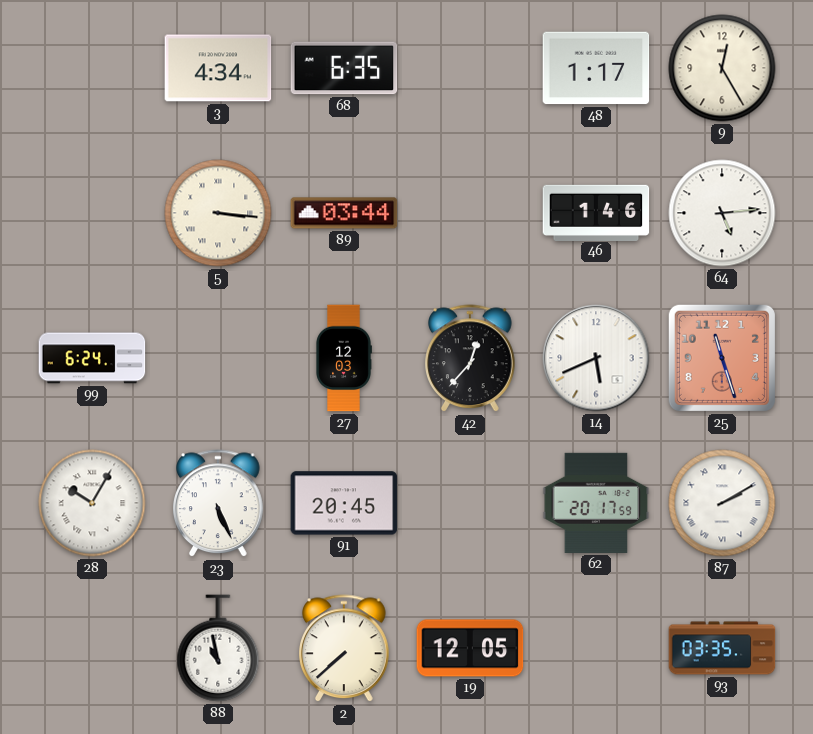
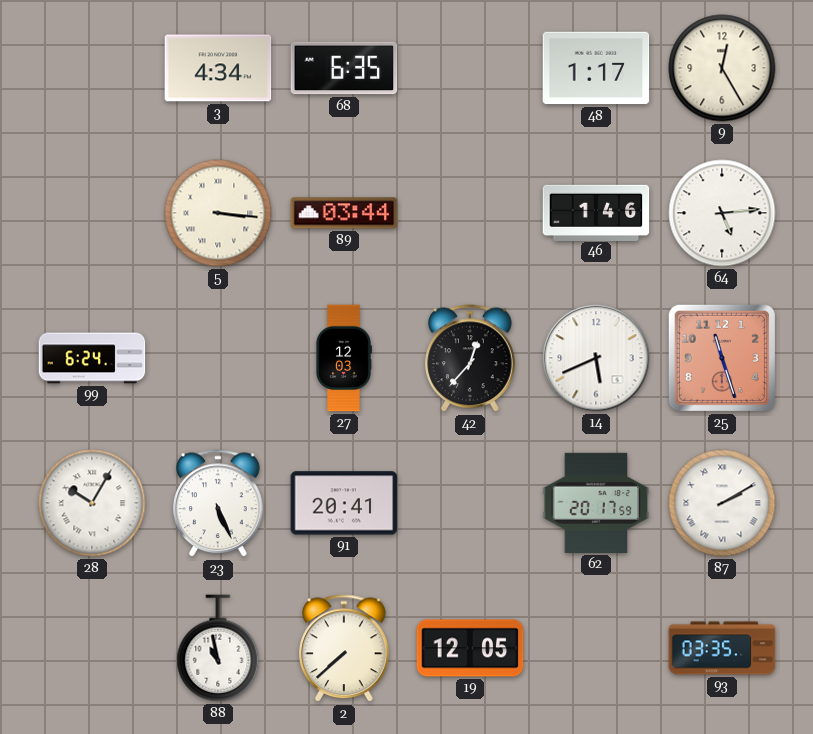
91: 20:45 -> 20:41 (344, 503)
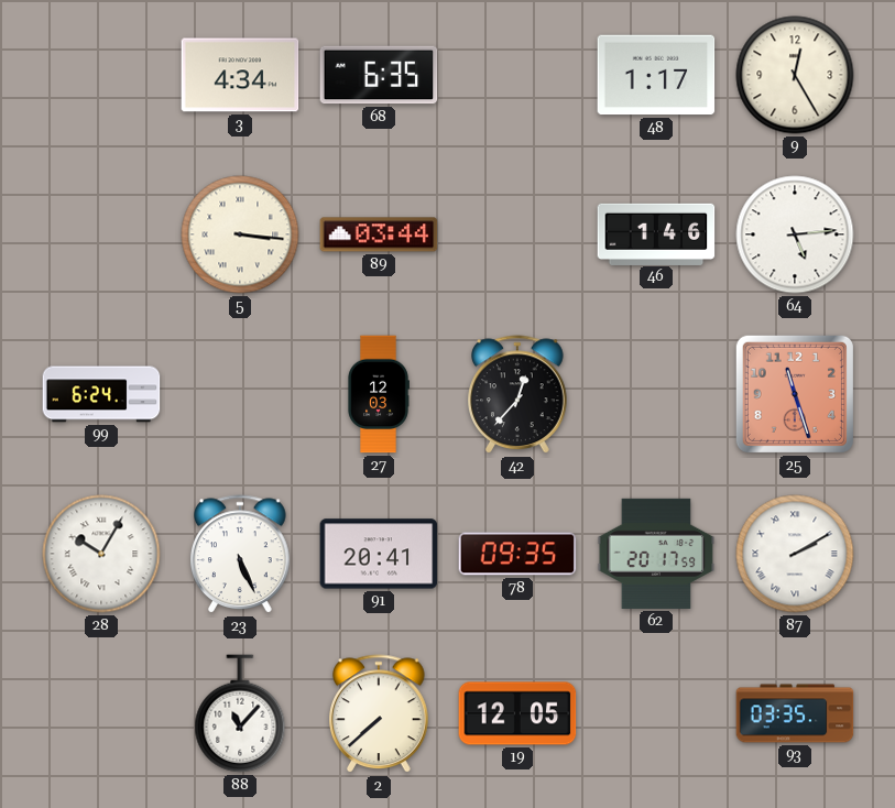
14: 5:41 -> none (596, 358)
78: none -> 09:35 (517, 554)
88: 10:58 -> 11:07 (240, 713)
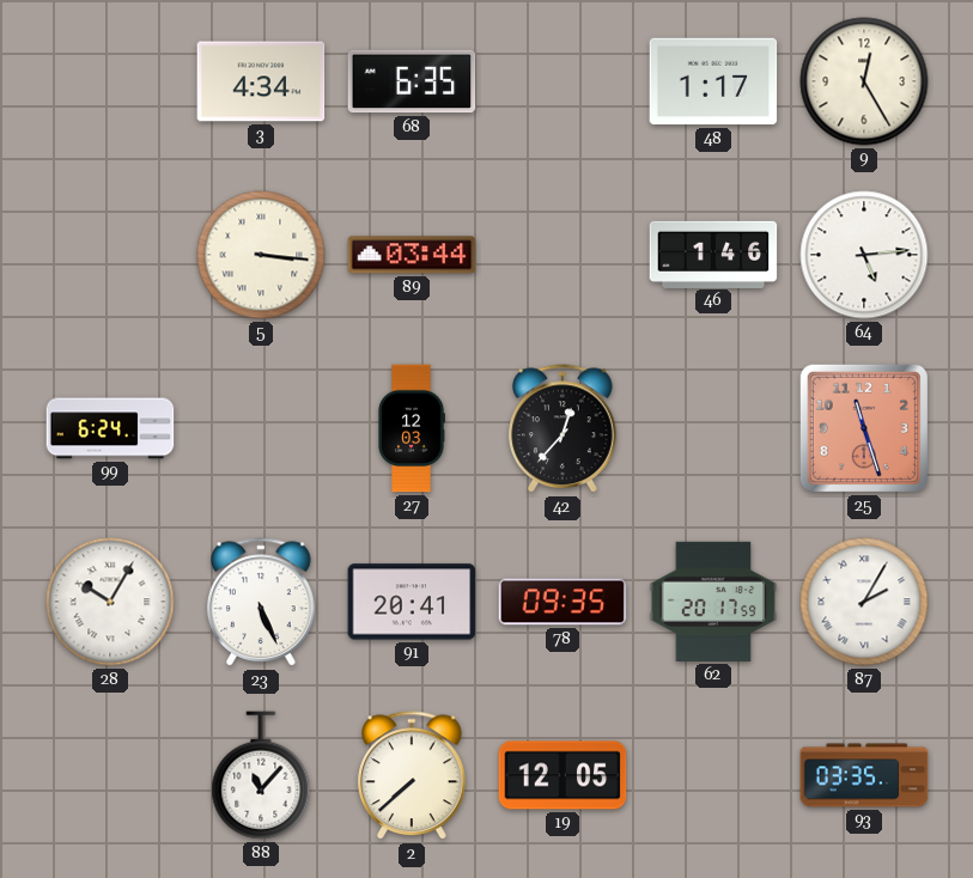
87: 2:10 -> 2:05 (864, 602)
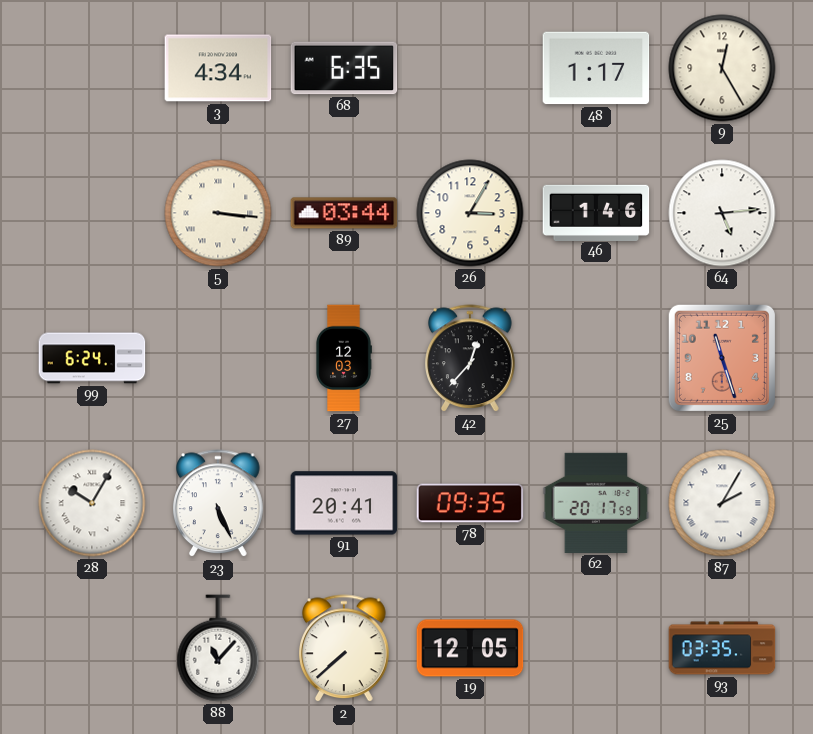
26: none -> 3:05 (470, 213)
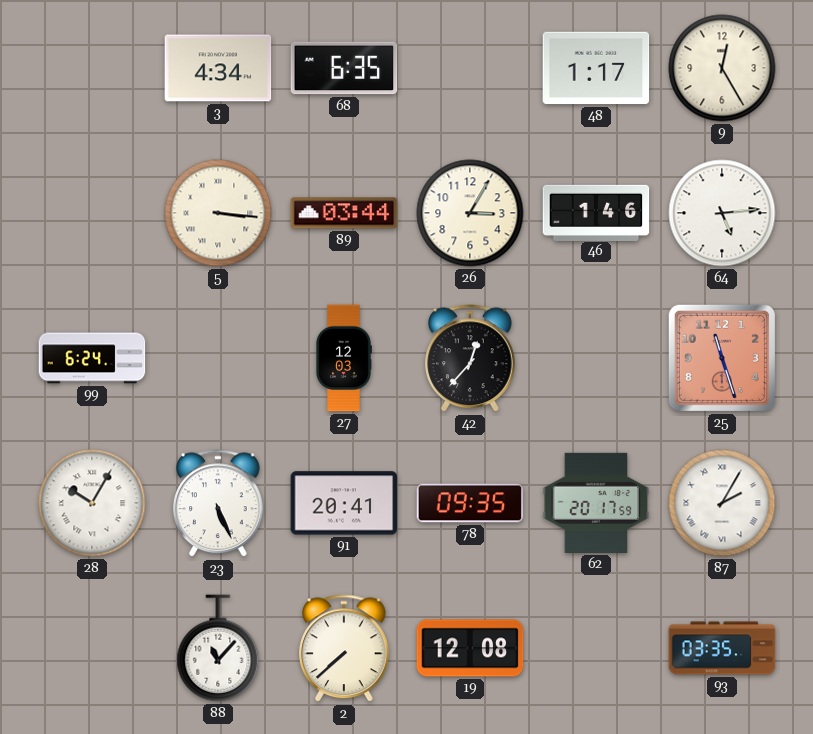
19: 12:05 -> 12:08 (470, 648)
